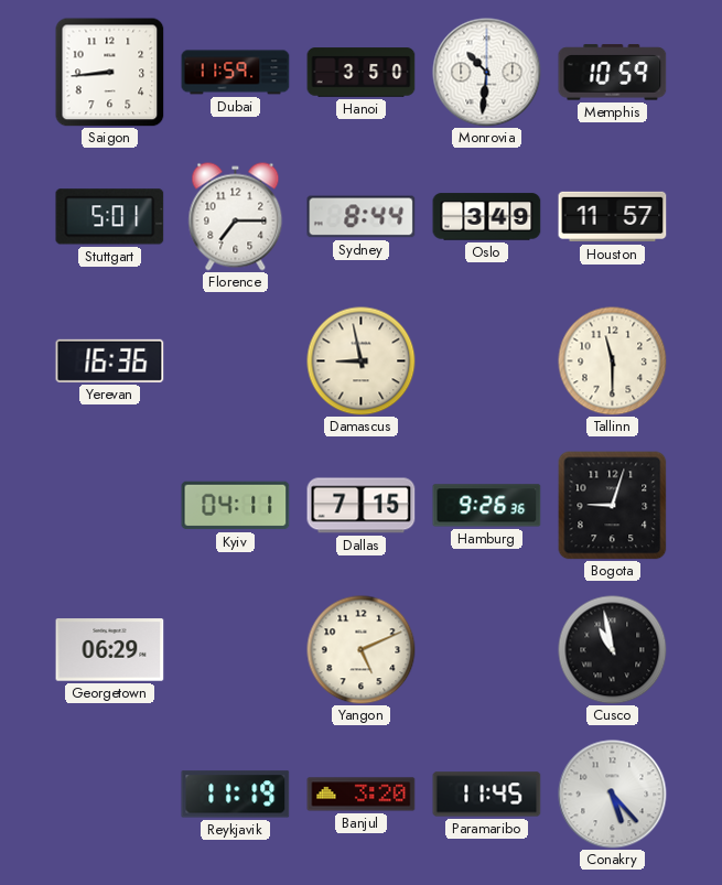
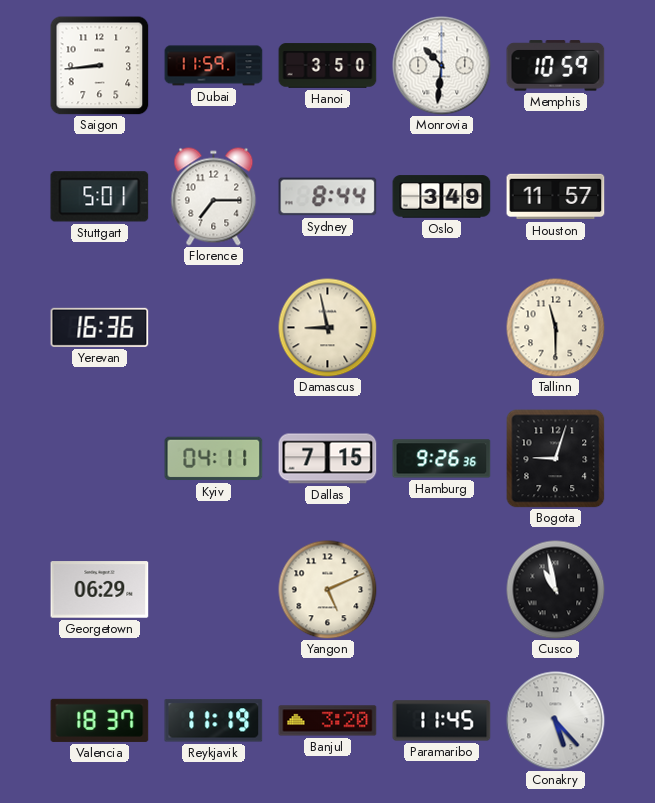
Valencia: none -> 18:37 (100, 720)
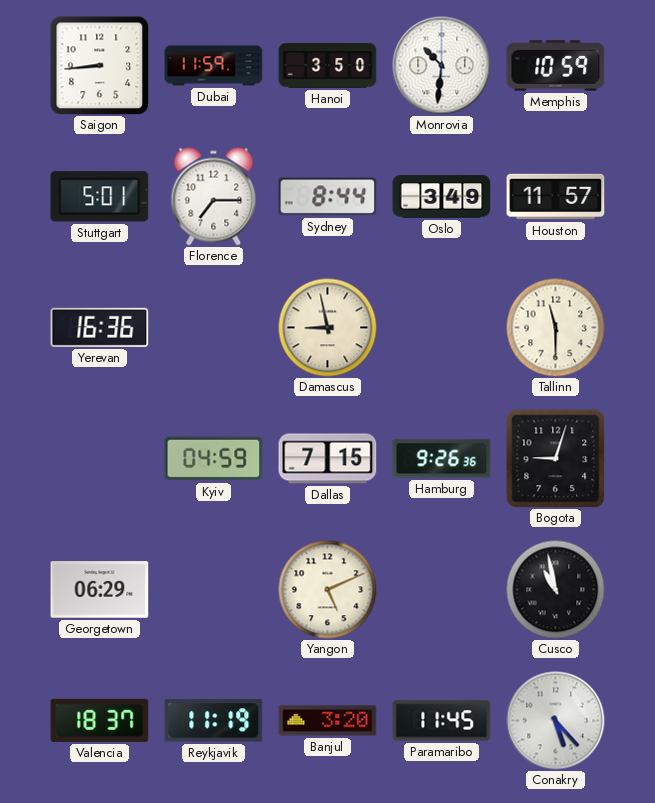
Kyiv: 04:11 -> 04:59 (214, 459)
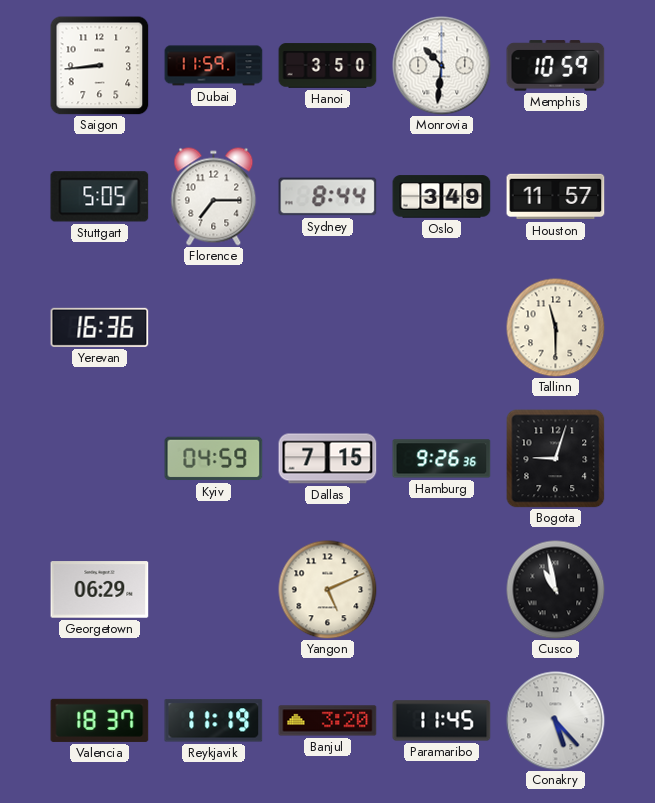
Stuttgart: 5:01 -> 5:05 (100, 197)
Damascus: 8:58 -> none (328, 328)
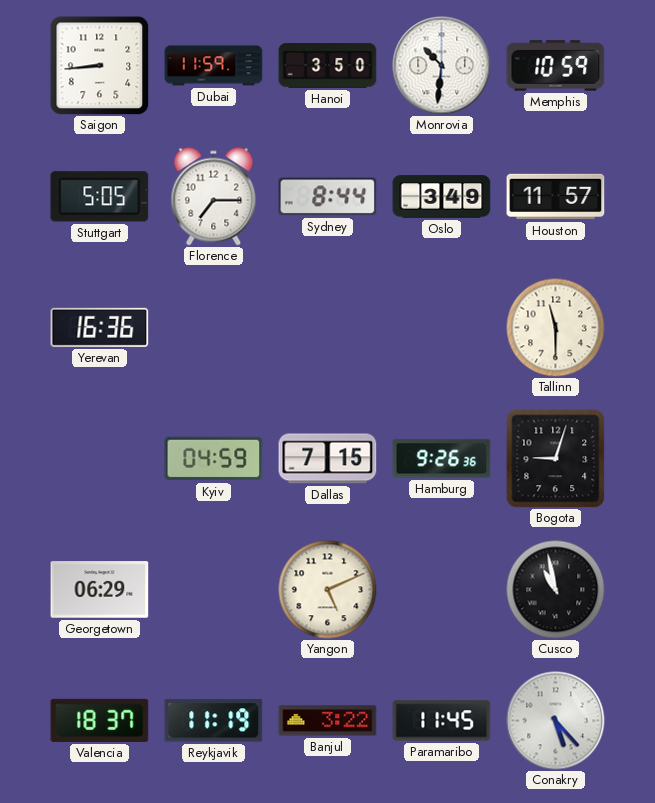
Banjul: 3:20 -> 3:22 (328, 721)
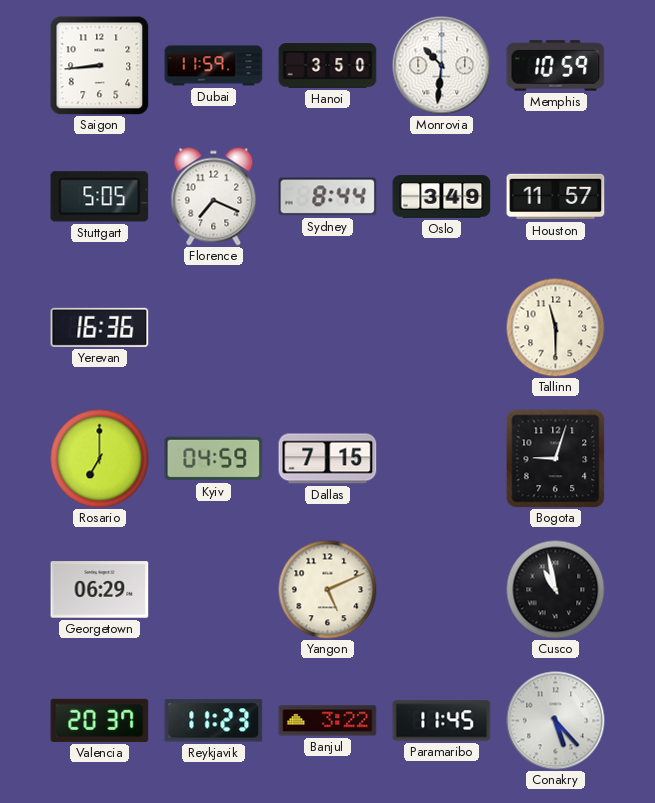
Florence: 7:15 -> 7:19 (214, 197)
Rosario: none -> 7:00 (100, 459)
Hamburg: 9:26 -> none (442, 459)
Valencia: 18:37 -> 20:37 (100, 720)
Reykjavik: 11:19 -> 11:23 (214, 721)
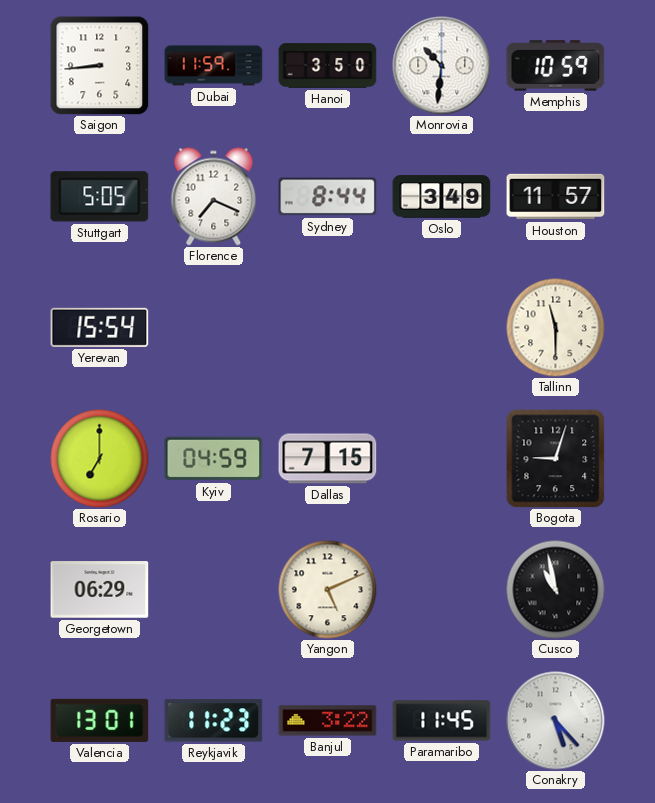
Yerevan: 16:36 -> 15:54 (100, 327)
Valencia: 20:37 -> 13:01 (100, 720)
